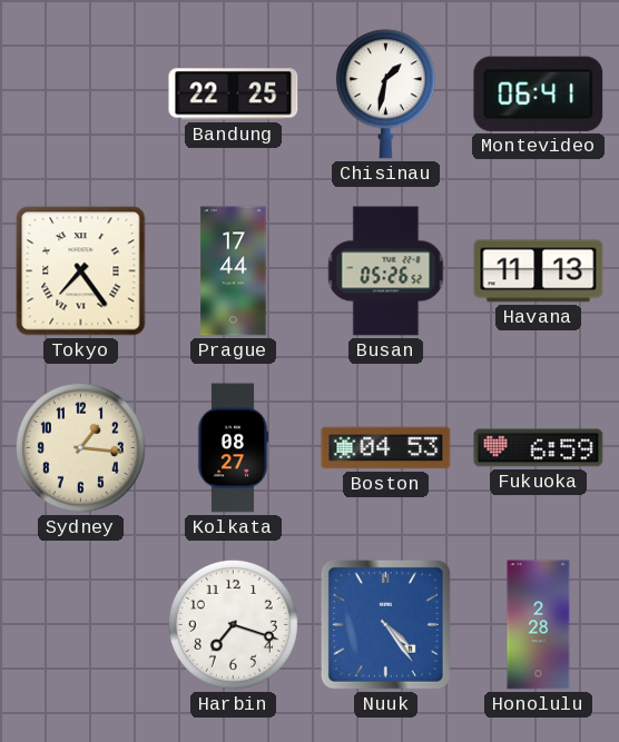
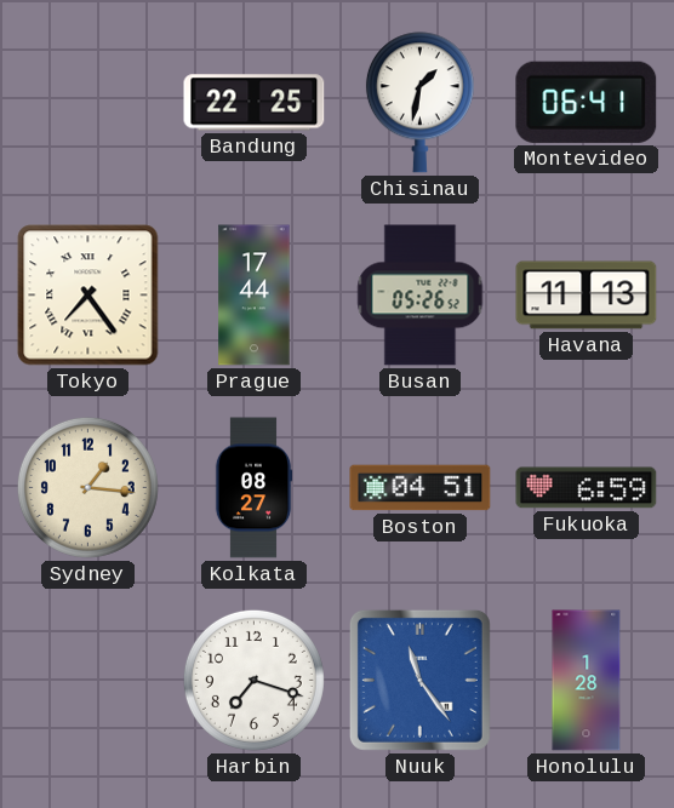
Boston: 04:53 -> 04:51 (421, 488)
Nuuk: 4:24 -> 11:24 (419, 680)
Honolulu: 2:28 -> 1:28 (587, 681)
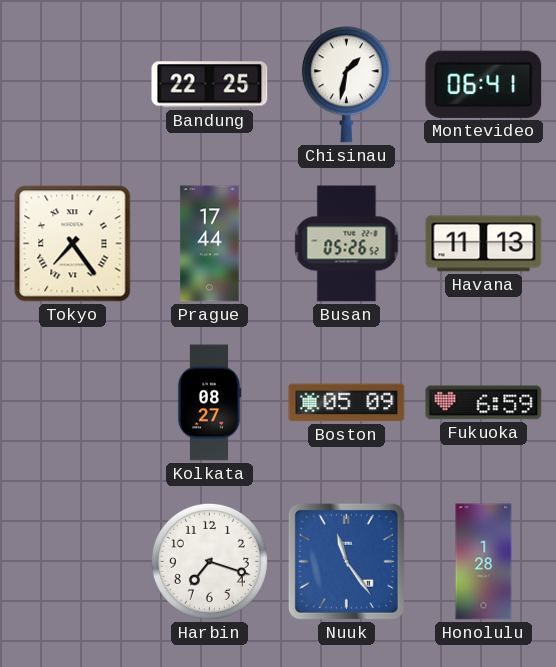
Sydney: 1:16 -> none (87, 487)
Boston: 04:51 -> 05:09 (347, 403)
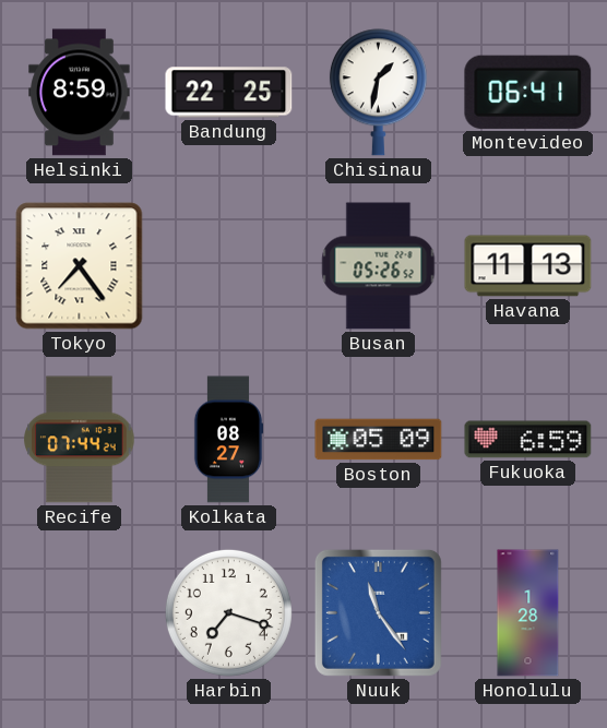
Helsinki: none -> 8:59 (80, 93)
Prague: 17:44 -> none (210, 244)
Recife: none -> 07:44 (80, 440)
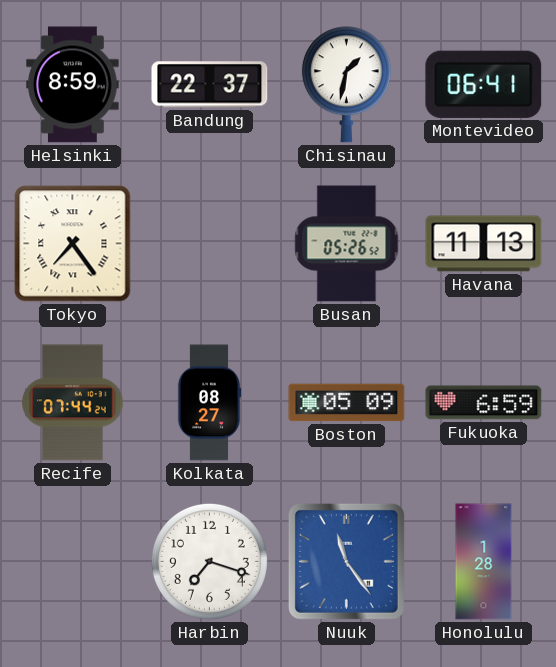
Bandung: 22:25 -> 22:37 (210, 85)
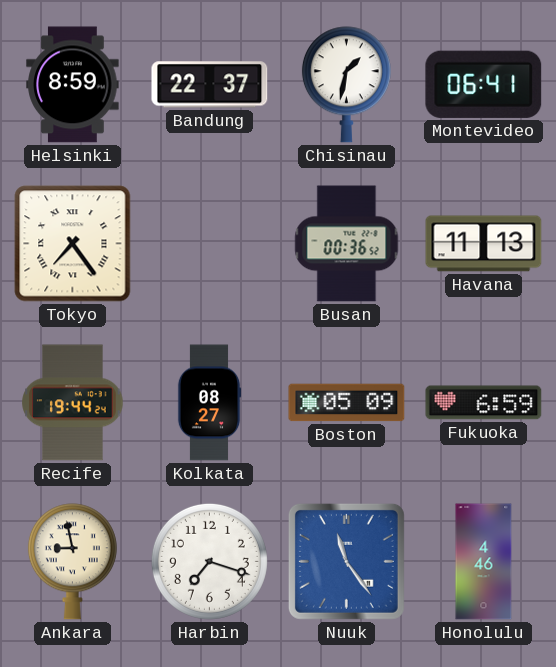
Busan: 05:26 -> 00:36 (347, 244)
Recife: 07:44 -> 19:44 (73, 403)
Ankara: none -> 8:58 (72, 562)
Honolulu: 1:28 -> 4:46 (484, 562)
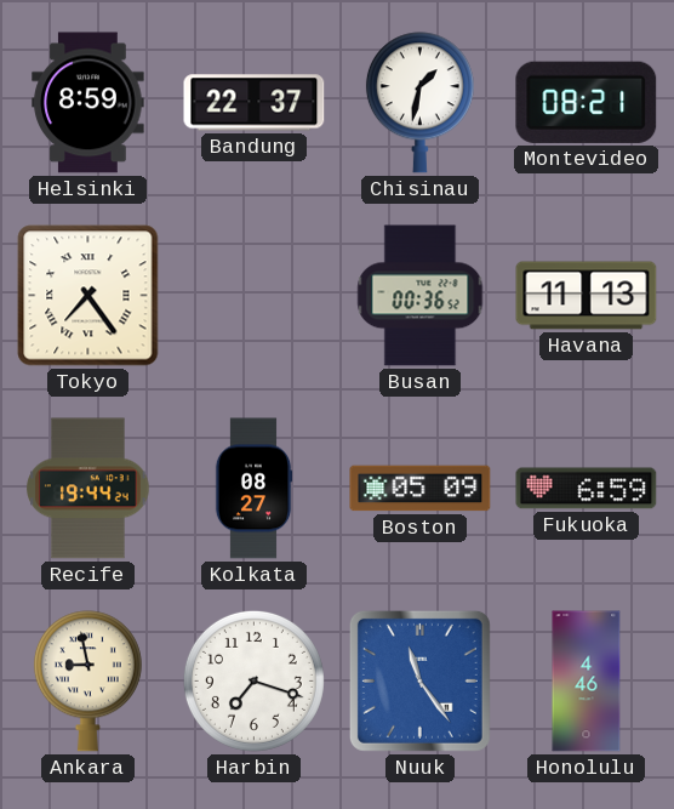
Montevideo: 06:41 -> 08:21 (587, 102)
